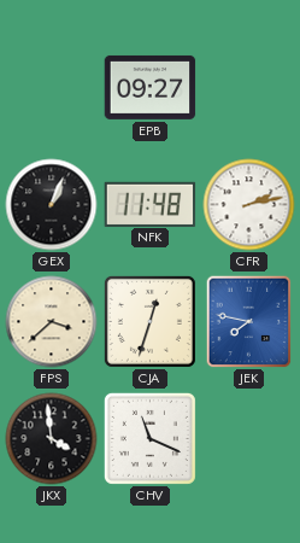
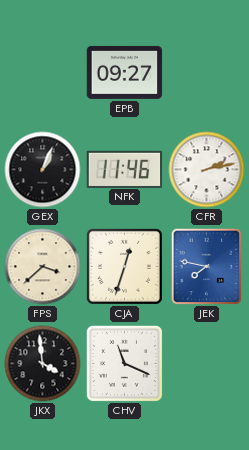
NFK: 11:48 -> 11:46 (125, 169)
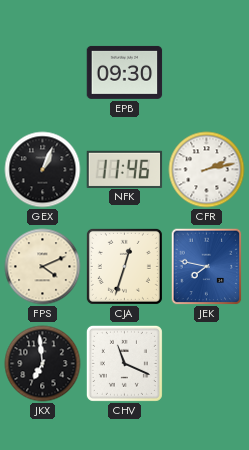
EPB: 09:27 -> 09:30 (125, 72)
FPS: 3:38 -> 4:11 (43, 267)
JKX: 3:59 -> 6:59 (43, 364)
